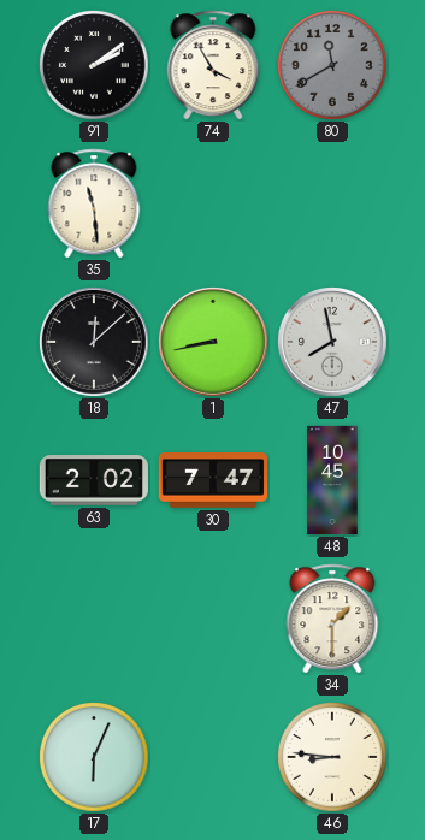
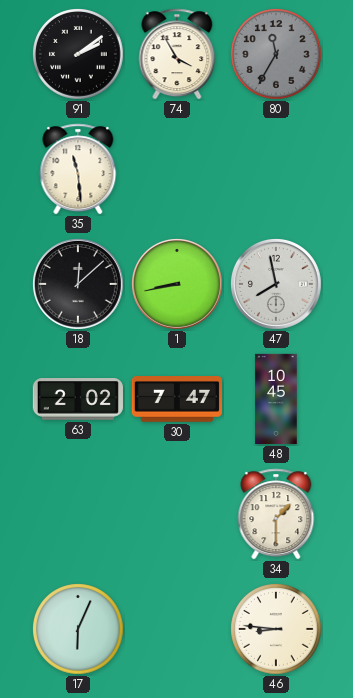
80: 11:40 -> 11:35 (277, 55)
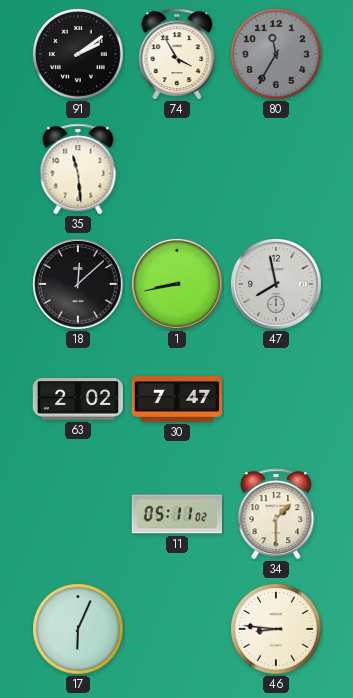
48: 10:45 -> none (276, 399)
11: none -> 05:11 (176, 514)
